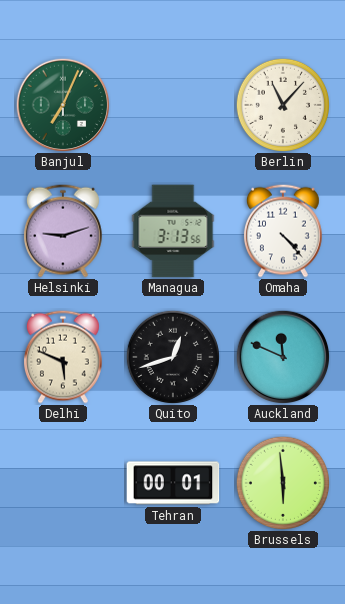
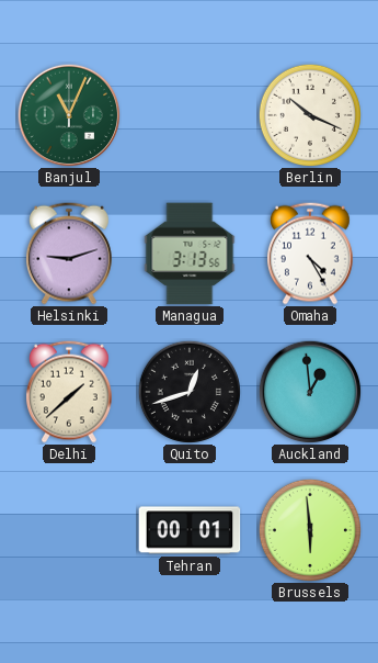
Banjul: 7:04 -> 11:04 (69, 115)
Berlin: 11:07 -> 10:19 (309, 114)
Omaha: 4:23 -> 4:25 (310, 254)
Delhi: 5:49 -> 1:38 (69, 392)
Auckland: 11:49 -> 12:59 (310, 392)
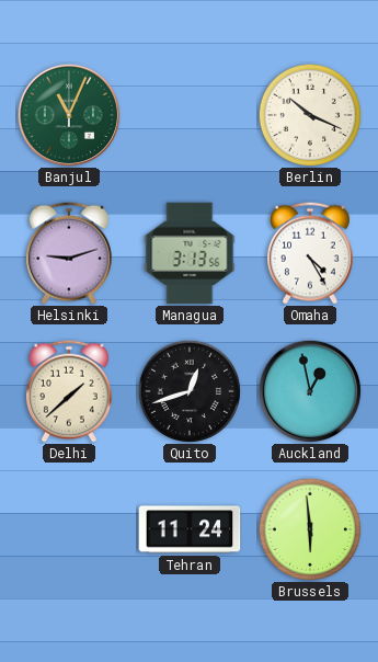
Auckland: 12:59 -> 12:58 (310, 391)
Tehran: 00:01 -> 11:24 (190, 529)
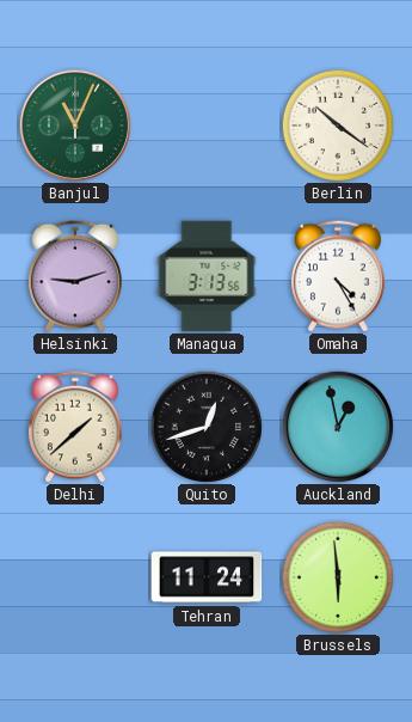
Berlin: 10:19 -> 10:21 (337, 124)
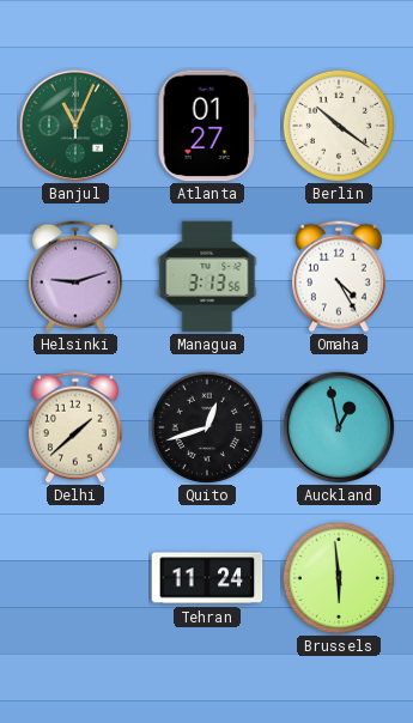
Atlanta: none -> 01:27 (207, 126)
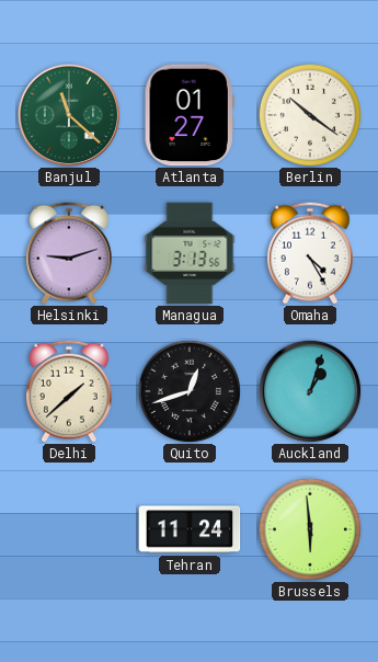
Banjul: 11:04 -> 11:22 (69, 115)
Auckland: 12:58 -> 1:03 (310, 391)
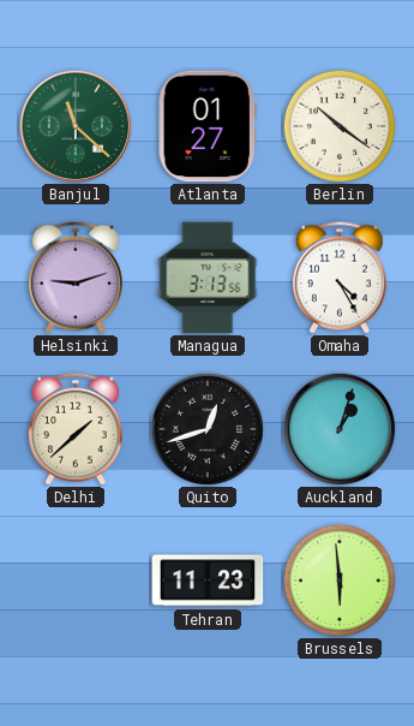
Tehran: 11:24 -> 11:23 (208, 581)
